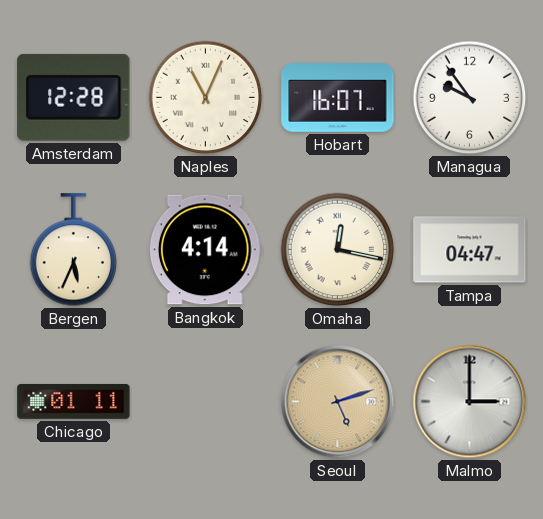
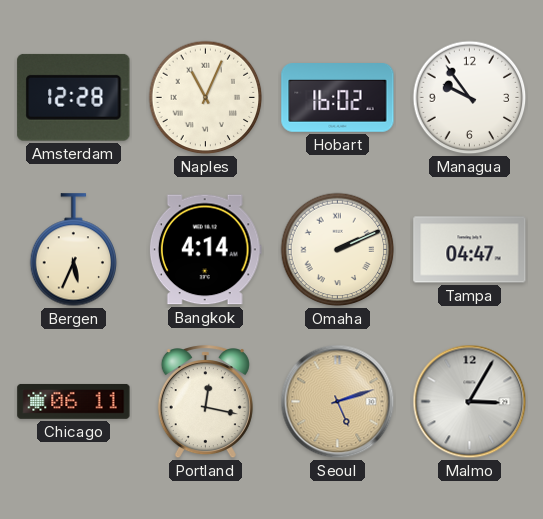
Hobart: 16:07 -> 16:02 (338, 98)
Omaha: 12:17 -> 2:11 (338, 250)
Chicago: 01:11 -> 06:11 (74, 401)
Portland: none -> 12:17 (205, 402)
Malmo: 3:00 -> 3:05 (470, 402)
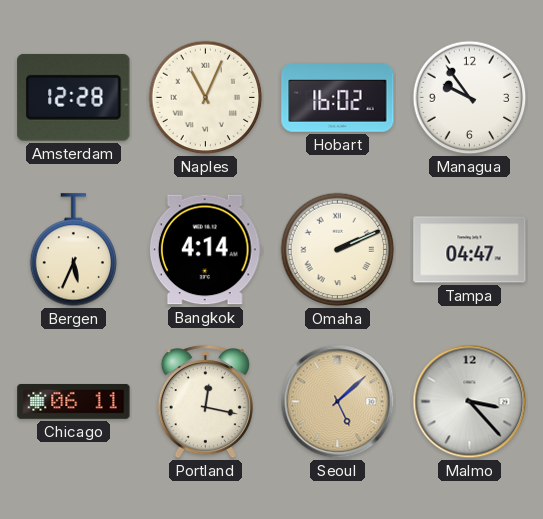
Seoul: 5:12 -> 5:08 (338, 402)
Malmo: 3:05 -> 3:23 (470, 402)
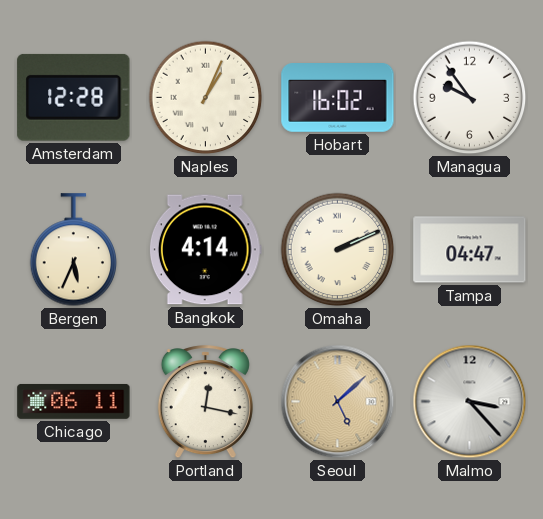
Naples: 11:04 -> 1:04 (206, 98)
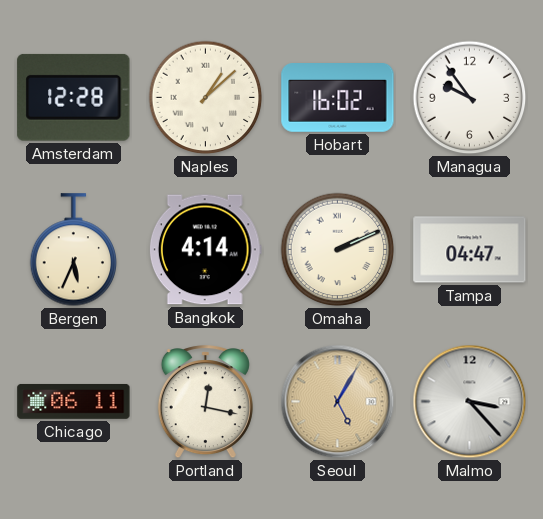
Naples: 1:04 -> 1:08 (206, 98)
Seoul: 5:08 -> 5:05 (338, 402)
